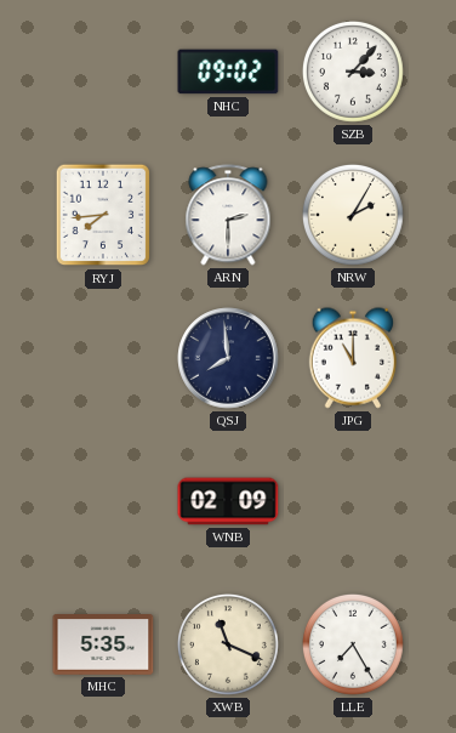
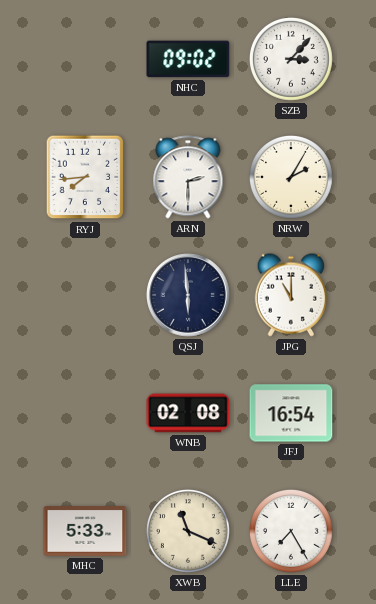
QSJ: 7:59 -> 5:59 (188, 295)
WNB: 02:09 -> 02:08 (188, 413)
JFJ: none -> 16:54 (291, 413)
MHC: 5:35 -> 5:33 (85, 532)
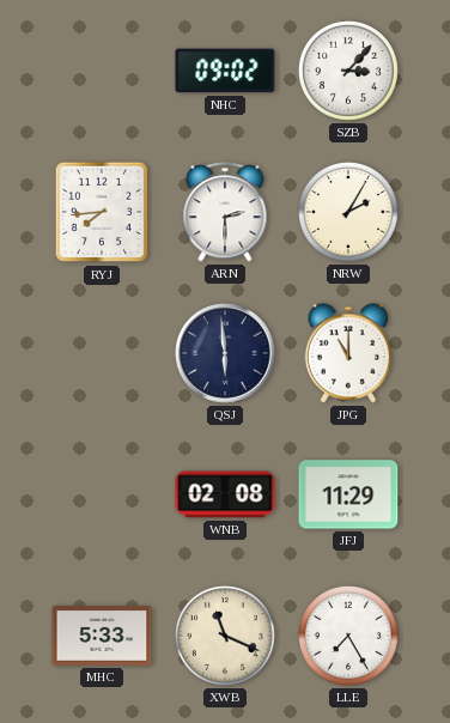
JFJ: 16:54 -> 11:29 (348, 494)
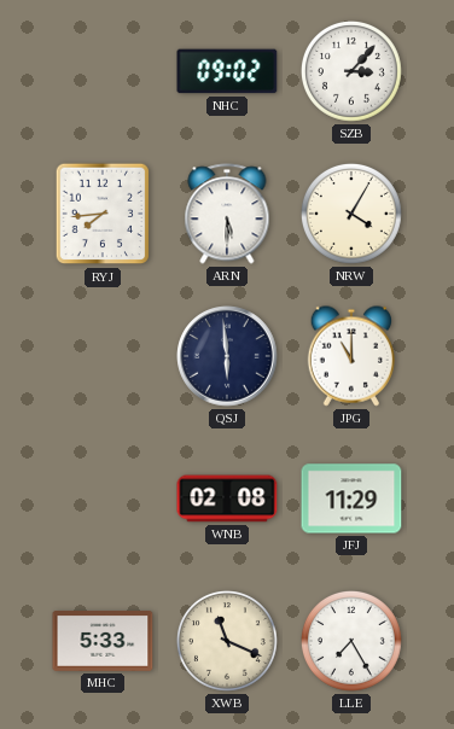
ARN: 2:30 -> 5:30 (227, 214)
NRW: 2:05 -> 4:05 (351, 214)
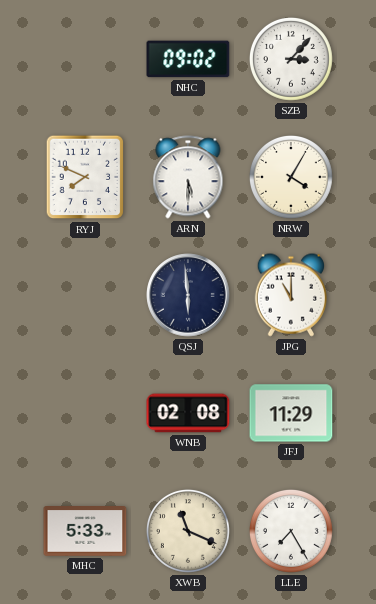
RYJ: 7:44 -> 7:49 (85, 177)
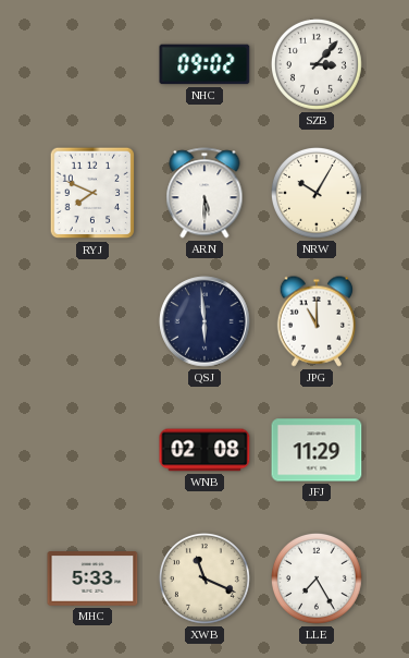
NRW: 4:05 -> 10:05 (317, 193)
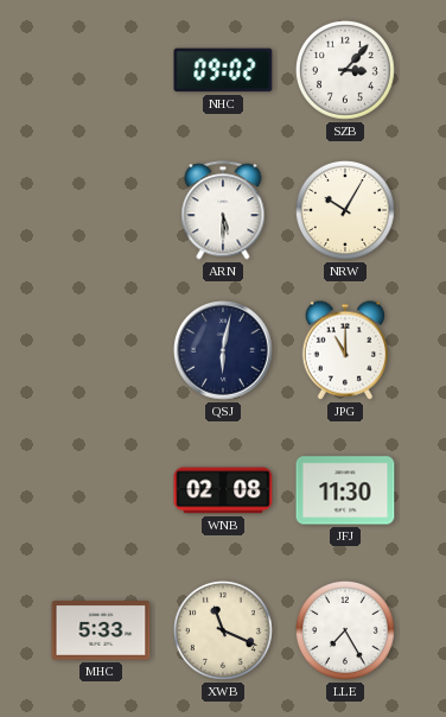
RYJ: 7:49 -> none (92, 193)
QSJ: 5:59 -> 6:02 (223, 350)
JFJ: 11:29 -> 11:30 (345, 490)
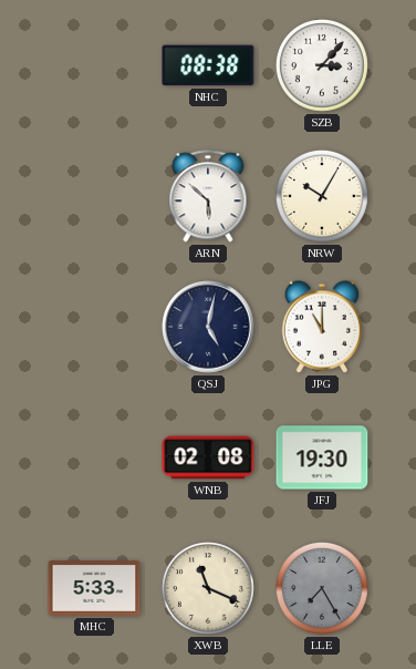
NHC: 09:02 -> 08:38 (208, 65)
ARN: 5:30 -> 5:52 (208, 196)
QSJ: 6:02 -> 5:02 (208, 327)
JFJ: 11:30 -> 19:30 (322, 457)
LLE dial: white -> grey (322, 588)
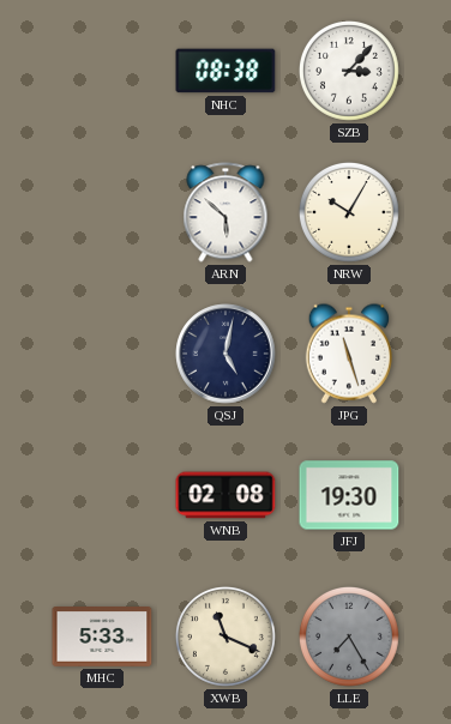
JPG: 11:00 -> 11:27 (348, 354)
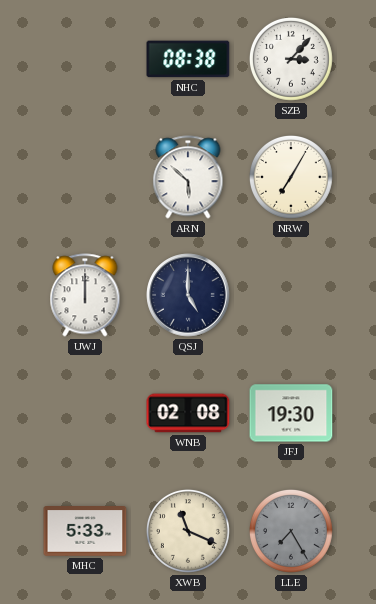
NRW: 10:05 -> 7:05 (291, 177)
UWJ: none -> 12:00 (85, 295)
QSJ: 5:02 -> 5:00 (188, 295)
JPG: 11:27 -> none (348, 354)
